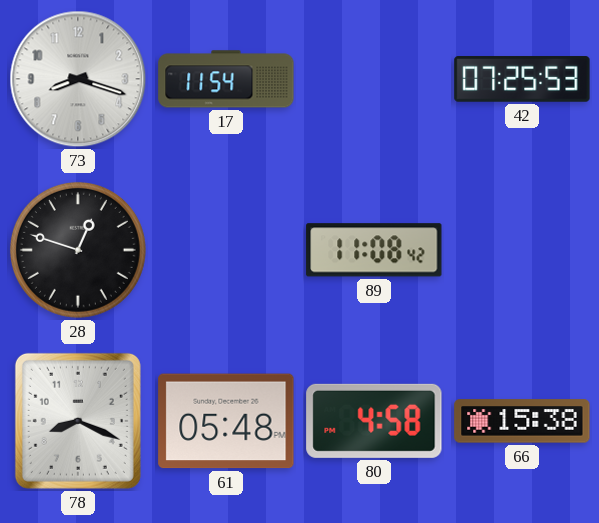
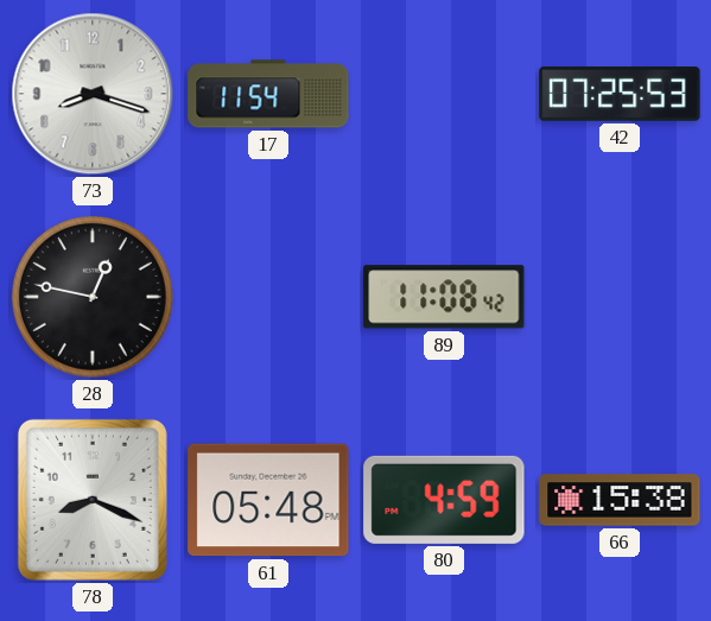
28: 12:48 -> 12:47 (93, 297)
80: 4:58 -> 4:59 (444, 500)
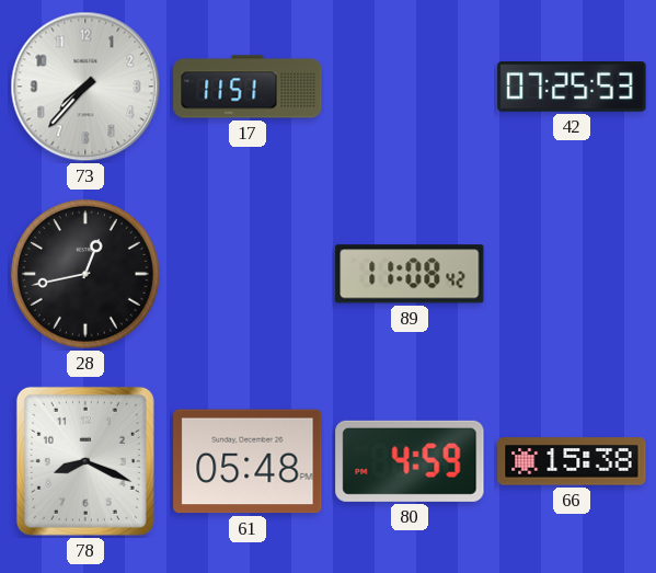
73: 8:18 -> 7:37 (85, 87)
17: 11:54 -> 11:51 (248, 87)
28: 12:47 -> 12:43 (85, 274)
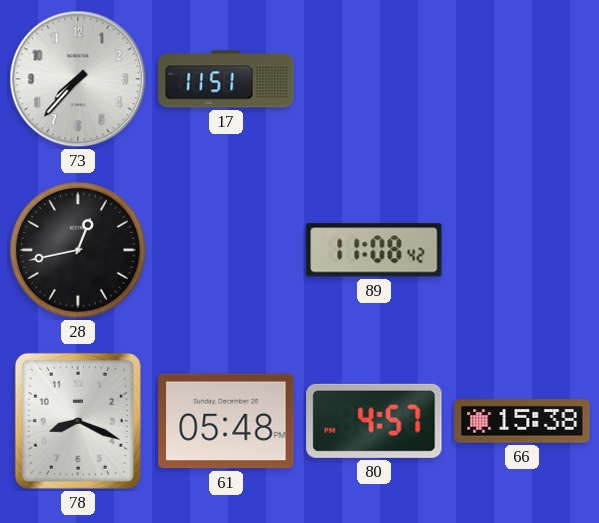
42: 07:25 -> none (572, 87)
80: 4:59 -> 4:57 (374, 421)
